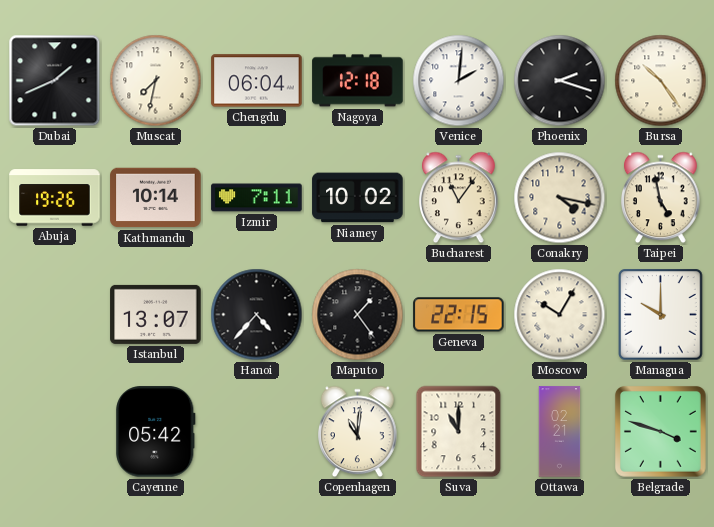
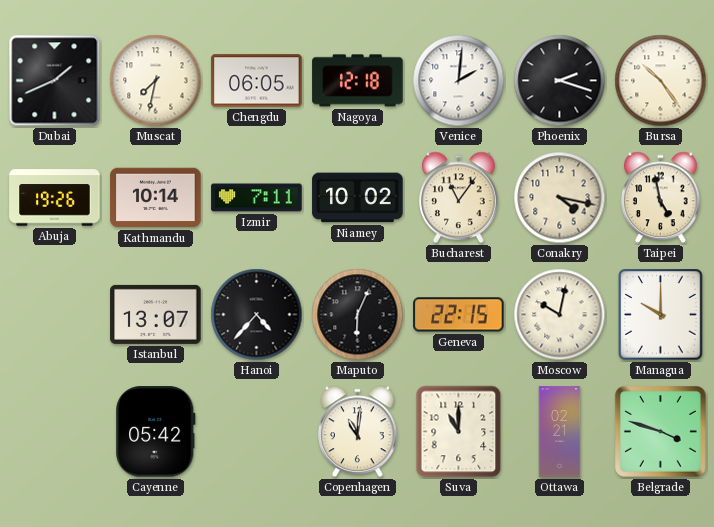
Chengdu: 06:04 -> 06:05 (257, 81)
Maputo: 1:24 -> 6:04 (358, 315)
Moscow: 10:05 -> 10:02 (560, 315)
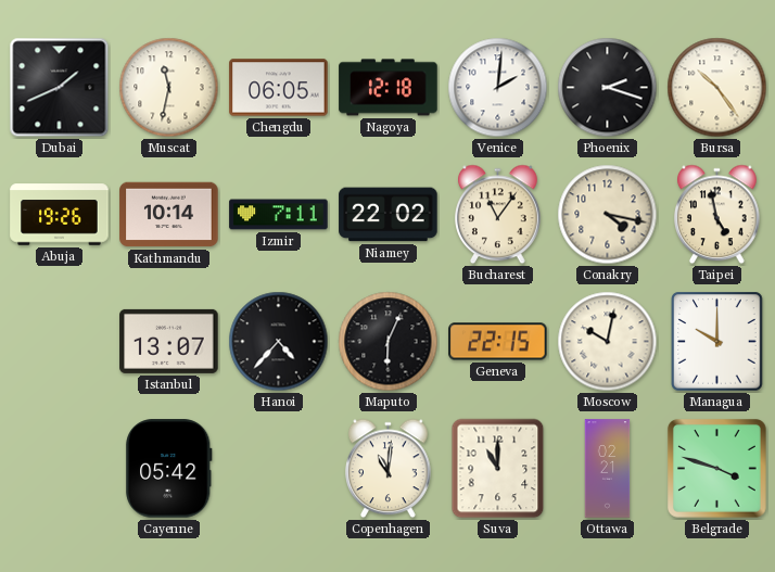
Muscat: 7:32 -> 11:32 (169, 88)
Niamey: 10:02 -> 22:02 (389, 215)
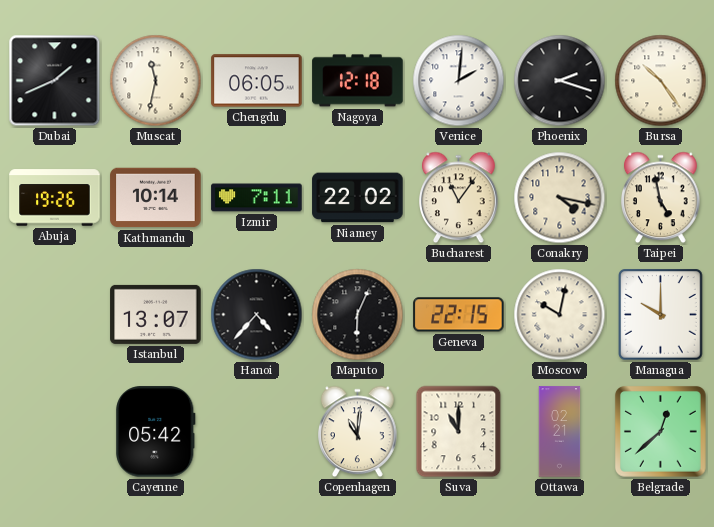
Belgrade: 3:48 -> 12:38 (660, 431)
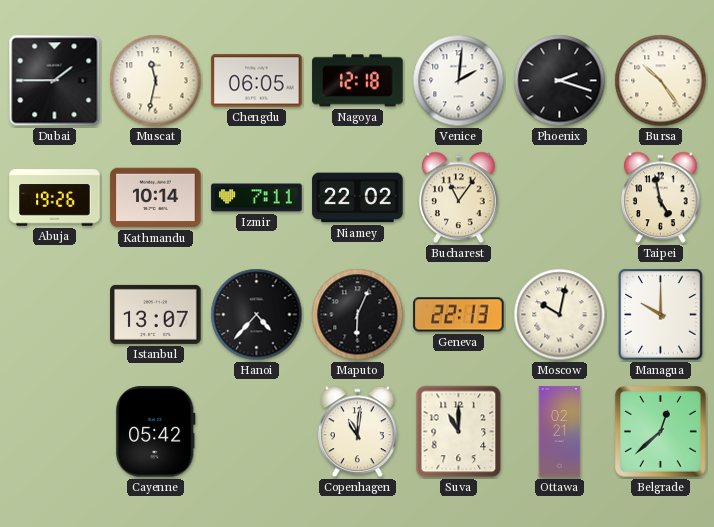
Dubai: 1:41 -> 1:45 (55, 81)
Conakry: 4:17 -> none (560, 198)
Geneva: 22:15 -> 22:13 (459, 315)
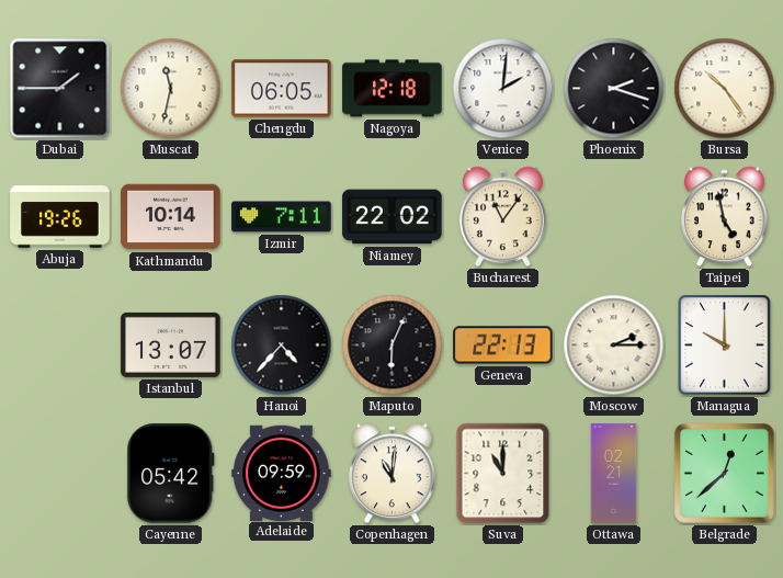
Moscow: 10:02 -> 2:15 (614, 345)
Adelaide: none -> 09:59 (282, 473)
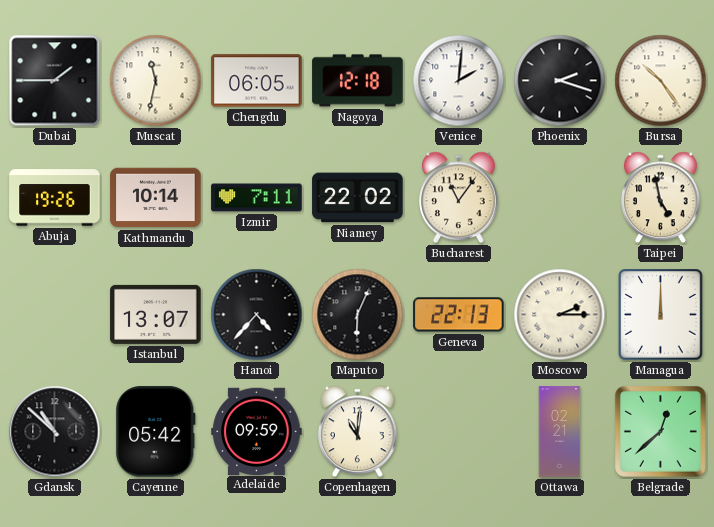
Managua: 10:00 -> 12:00 (661, 315)
Gdansk: none -> 10:52 (55, 432)
Suva: 11:00 -> none (503, 474)
